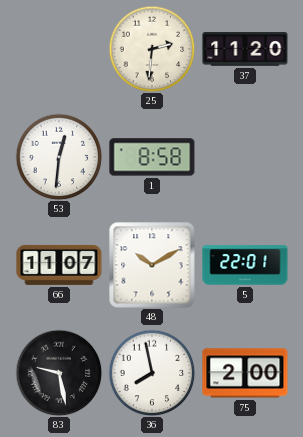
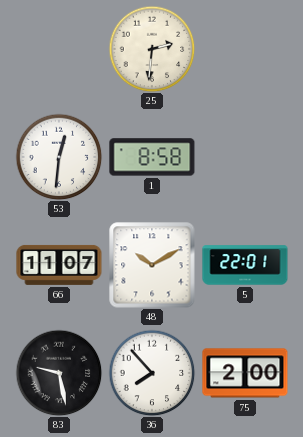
37: 11:20 -> none (245, 49)
36: 7:58 -> 7:53 (152, 373)
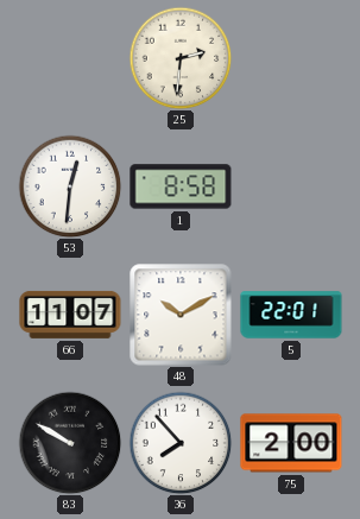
83: 9:28 -> 9:50 (70, 443)
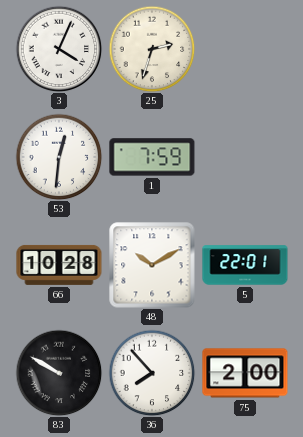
3: none -> 4:04 (59, 49)
25: 2:31 -> 2:33 (152, 49)
1: 8:58 -> 7:59 (152, 157)
66: 11:07 -> 10:28 (59, 265)
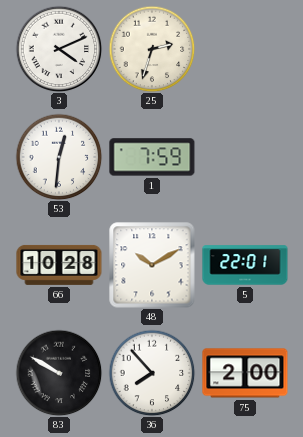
3: 4:04 -> 4:11 (59, 49)
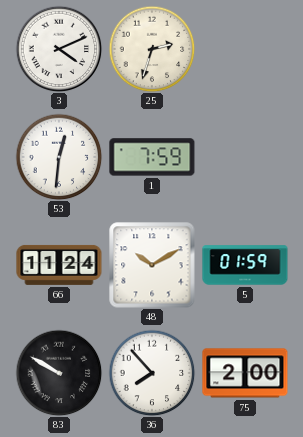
66: 10:28 -> 11:24 (59, 265)
5: 22:01 -> 01:59 (245, 265)
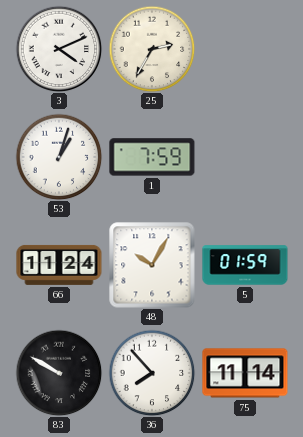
25: 2:33 -> 2:35 (152, 49)
53: 12:31 -> 1:03 (59, 157)
48: 10:10 -> 10:05 (152, 265)
75: 2:00 -> 11:14 (245, 373)
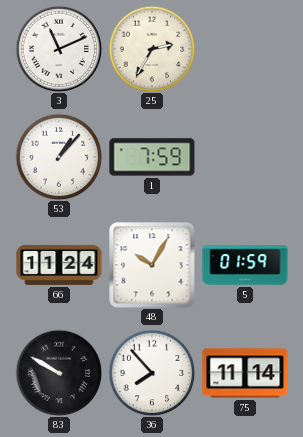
3: 4:11 -> 11:11 (59, 49)
53: 1:03 -> 1:07 (59, 157)
